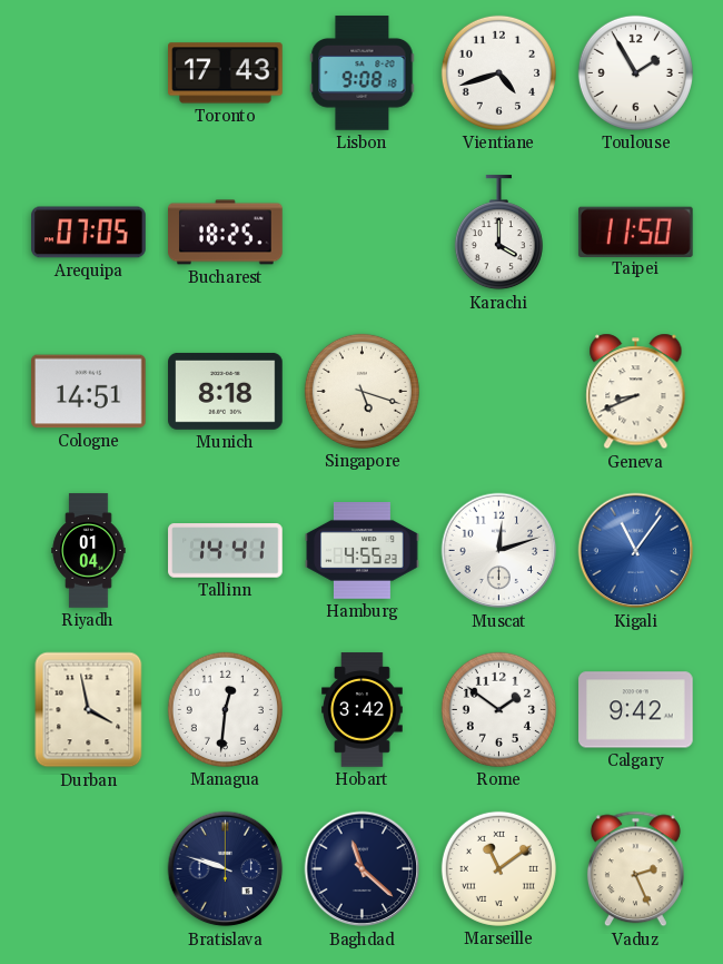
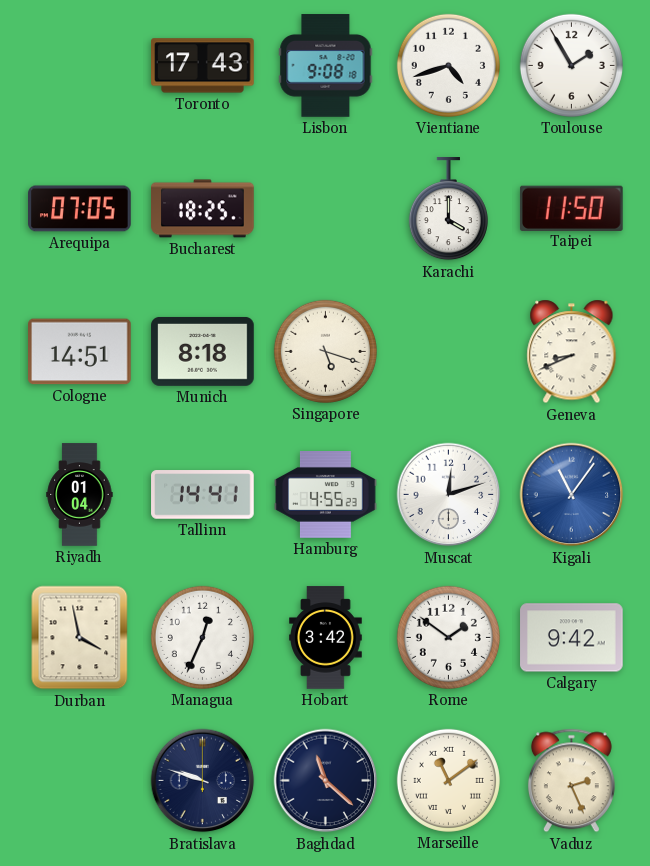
Managua: 12:31 -> 12:34 (202, 637)
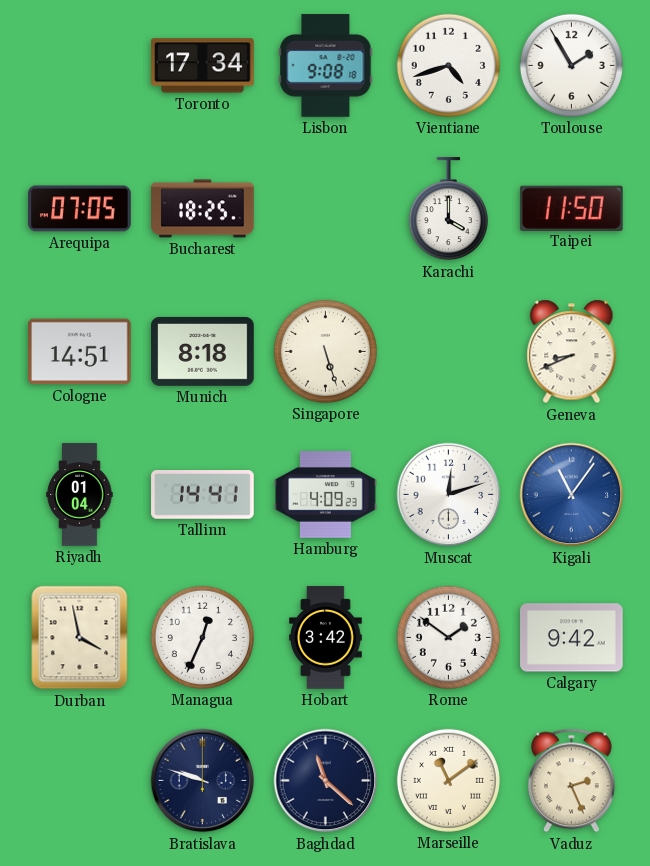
Toronto: 17:43 -> 17:34 (203, 66)
Singapore: 5:18 -> 5:27 (325, 351)
Hamburg: 4:55 -> 4:09 (326, 495)
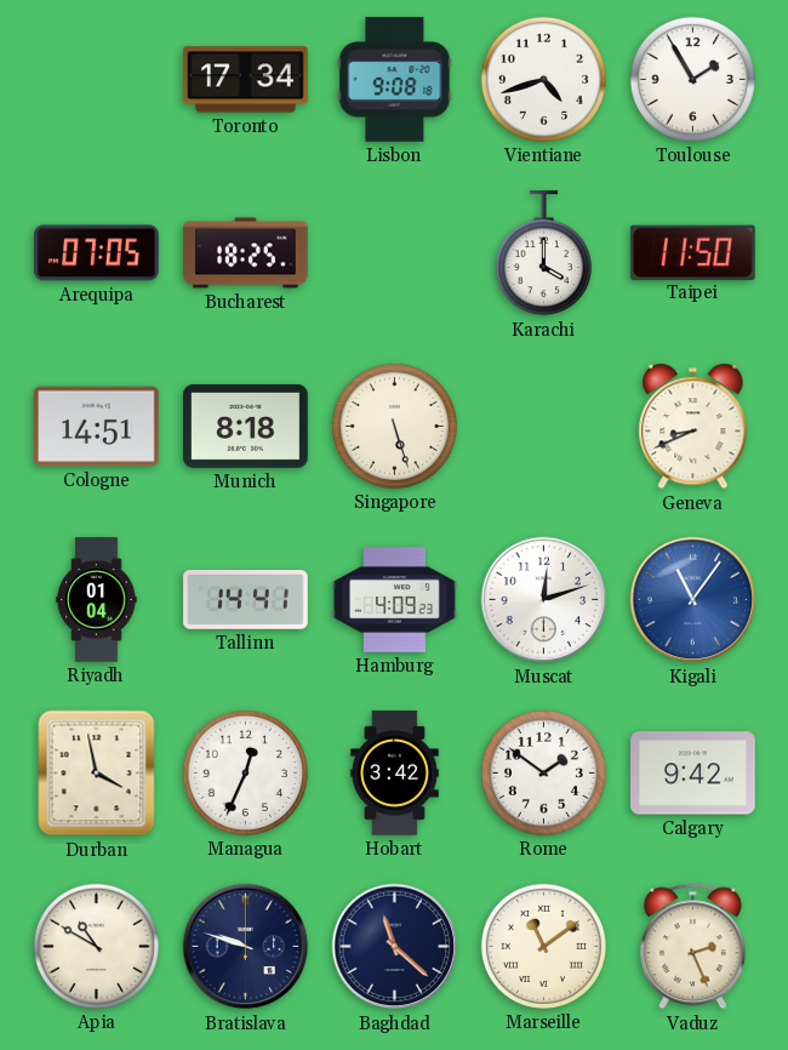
Apia: none -> 10:50 (96, 946)
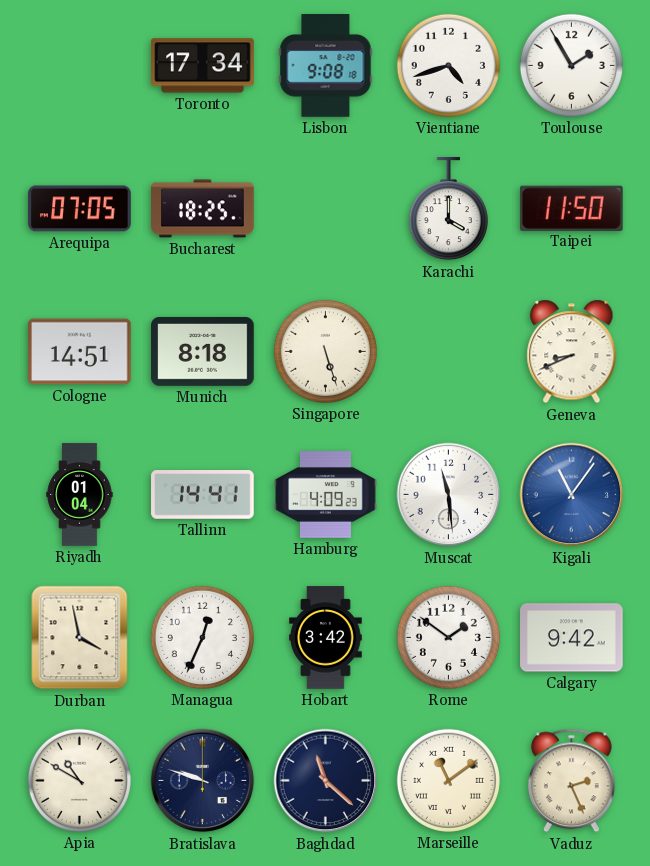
Muscat: 12:12 -> 11:29 (449, 495)
